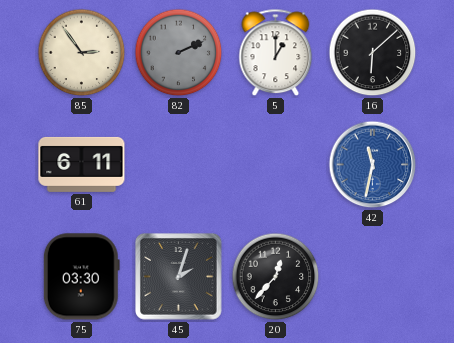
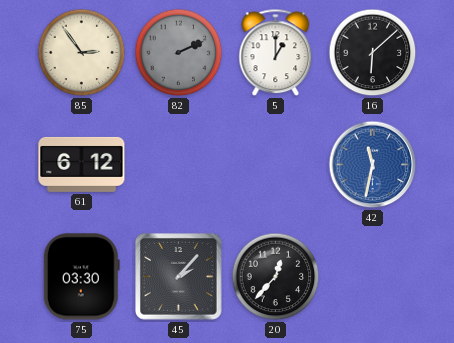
61: 6:11 -> 6:12 (82, 164)
45: 2:03 -> 2:07 (179, 277)
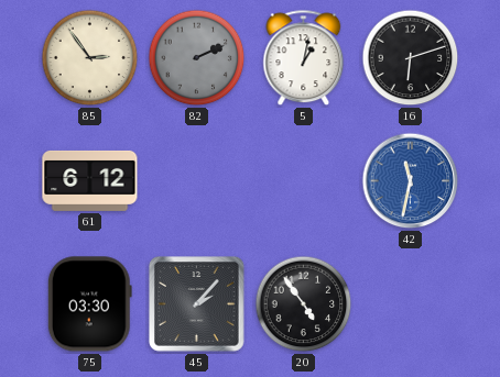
5: 1:00 -> 1:02 (304, 58)
16: 6:08 -> 6:12 (411, 58)
20: 12:37 -> 4:54 (304, 304)
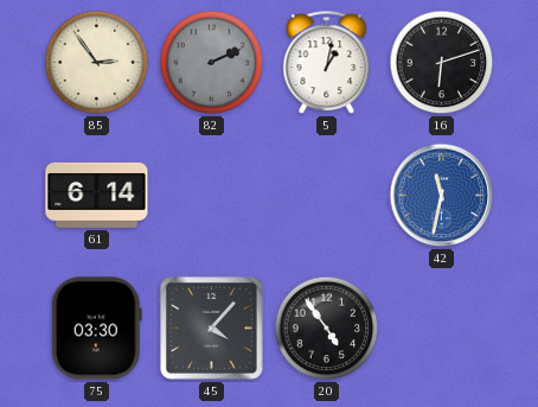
61: 6:12 -> 6:14 (97, 195)
45: 2:07 -> 4:07 (212, 329)
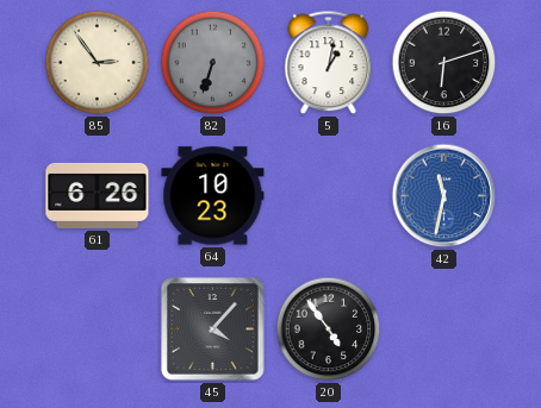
82: 2:11 -> 6:33 (213, 63)
61: 6:14 -> 6:26 (98, 195)
64: none -> 10:23 (213, 196)
75: 03:30 -> none (96, 329)
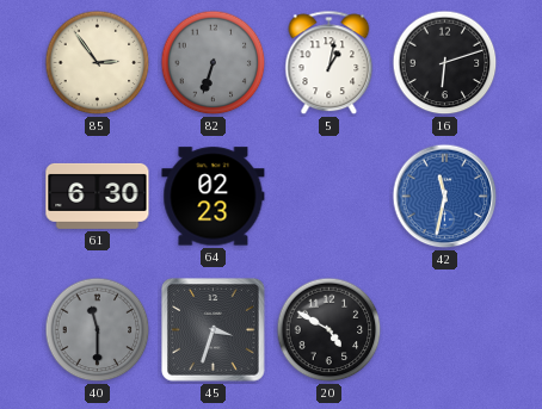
61: 6:26 -> 6:30 (98, 196)
64: 10:23 -> 02:23 (214, 197)
40: none -> 11:30 (98, 330)
45: 4:07 -> 3:33 (214, 330)
20: 4:54 -> 4:50 (329, 330)
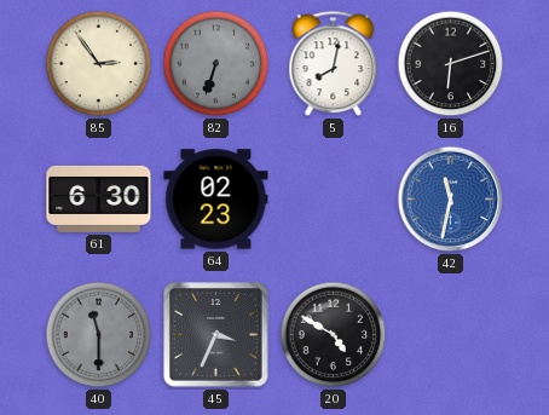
5: 1:02 -> 8:02 (334, 64)
45: 3:33 -> 3:34 (216, 335)
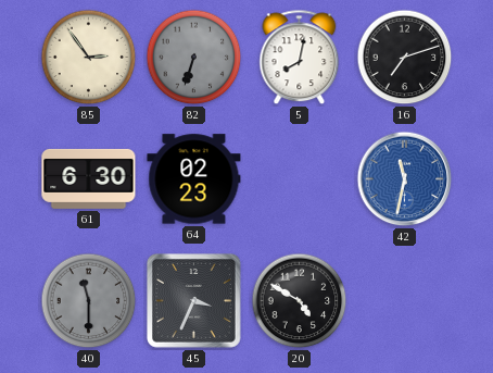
16: 6:12 -> 7:12 (405, 58)
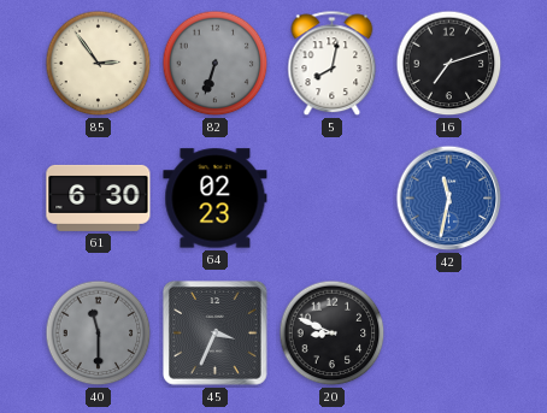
20: 4:50 -> 8:49 (333, 334)
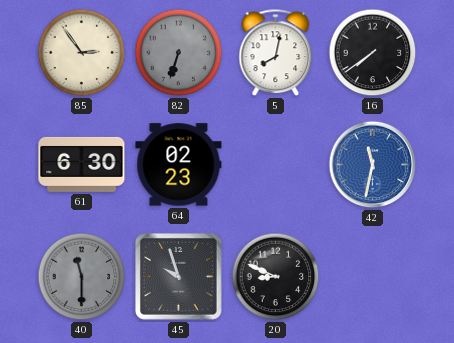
16: 7:12 -> 7:39 (373, 53)
45: 3:34 -> 9:57 (179, 277)
